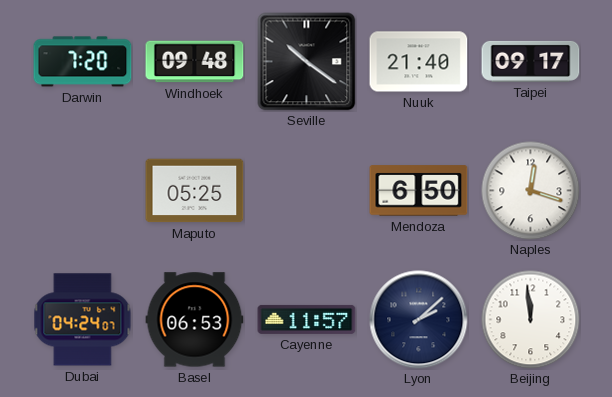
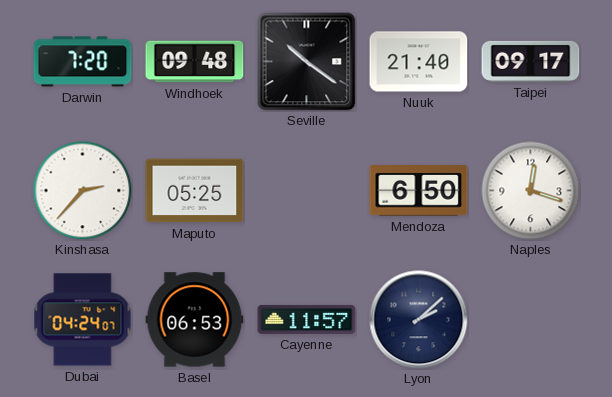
Kinshasa: none -> 2:37 (83, 191)
Beijing: 11:59 -> none (531, 320)
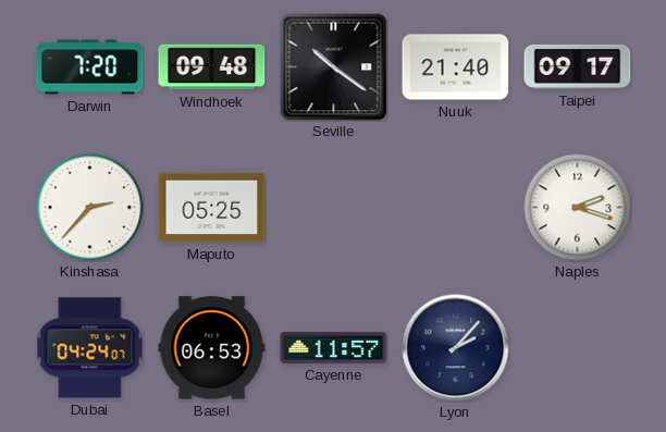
Mendoza: 6:50 -> none (419, 191)
Naples: 12:18 -> 2:18 (578, 208)
Lyon: 2:08 -> 2:07 (456, 348)
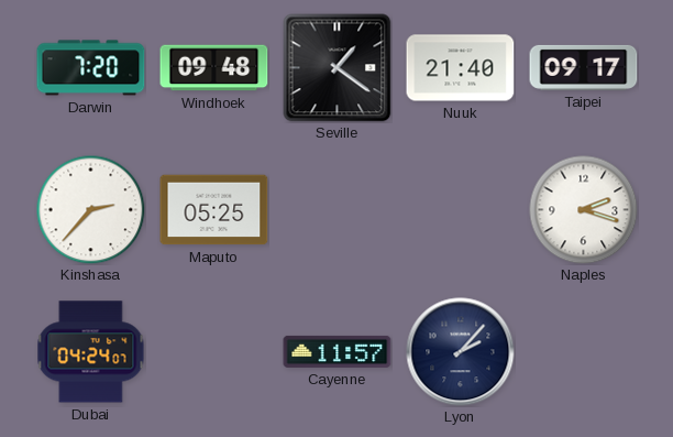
Seville: 10:21 -> 1:21 (338, 68)
Basel: 06:53 -> none (212, 348)
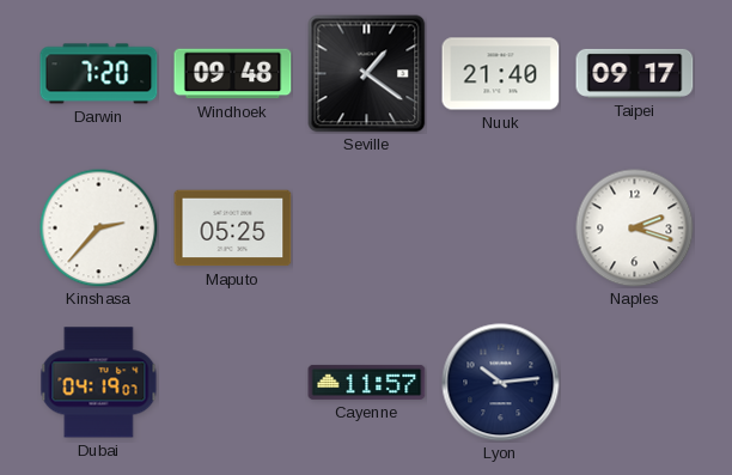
Dubai: 04:24 -> 04:19 (99, 383)
Lyon: 2:07 -> 10:14 (501, 383)
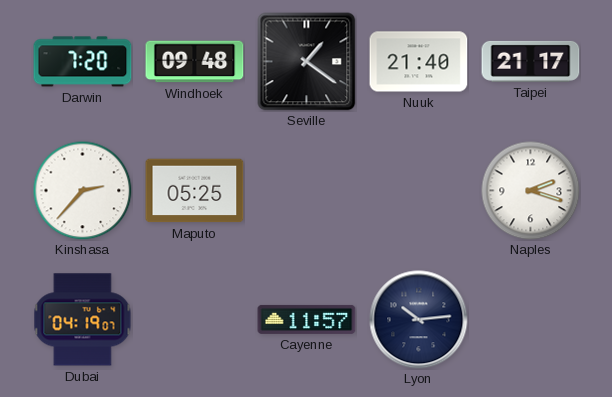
Taipei: 09:17 -> 21:17 (531, 61)
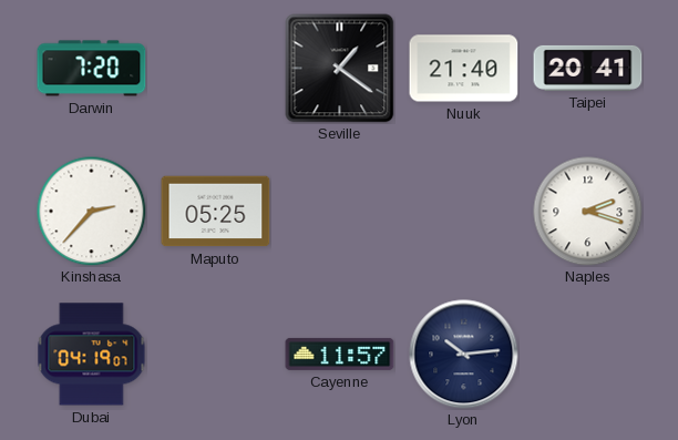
Windhoek: 09:48 -> none (195, 62)
Taipei: 21:17 -> 20:41 (588, 68)
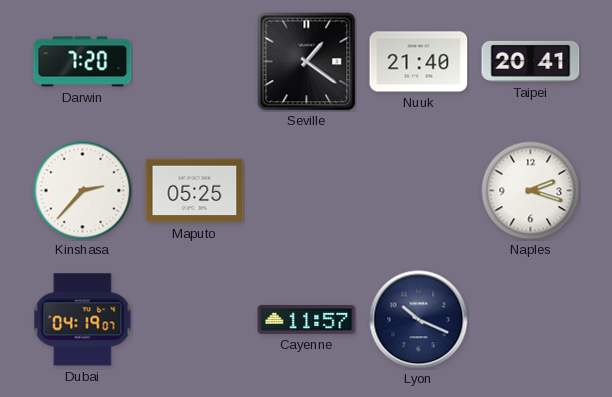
Lyon: 10:14 -> 10:19 (419, 320)
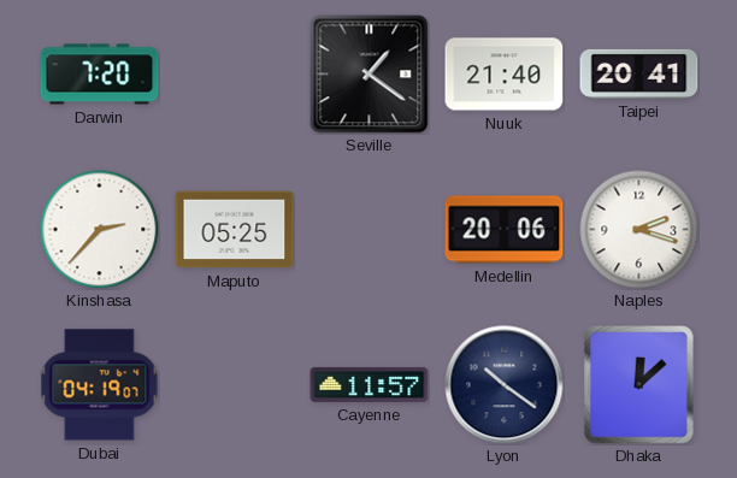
Medellin: none -> 20:06 (505, 230)
Lyon: 10:19 -> 10:21 (505, 385)
Dhaka: none -> 12:08 (639, 385)
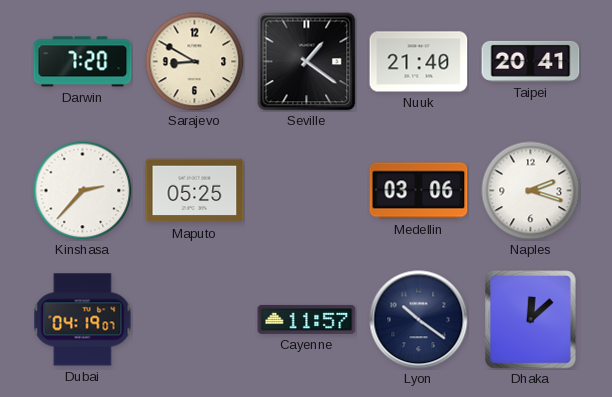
Sarajevo: none -> 8:50 (195, 62)
Medellin: 20:06 -> 03:06 (419, 191)
